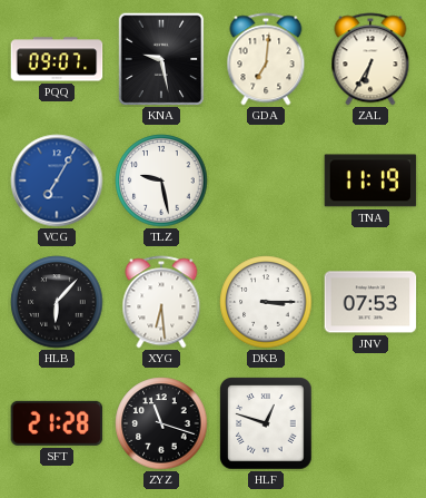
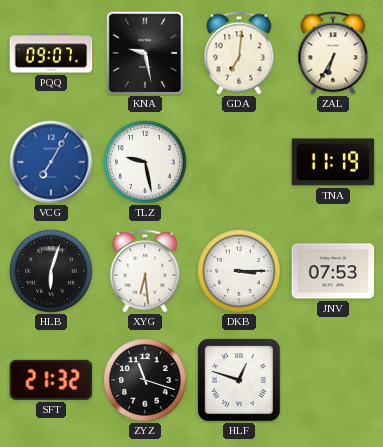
HLB: 6:07 -> 6:03 (51, 271)
SFT: 21:28 -> 21:32 (51, 380)
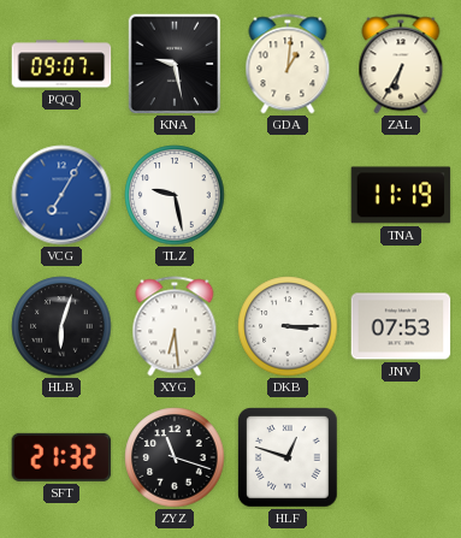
GDA: 7:01 -> 1:01 (288, 64)
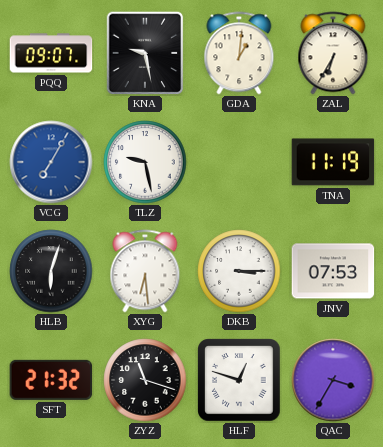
QAC: none -> 3:35 (333, 380)
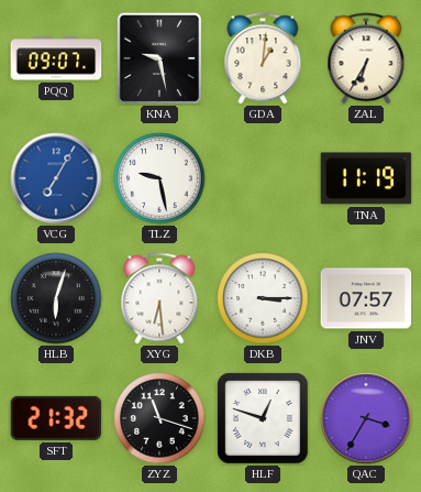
JNV: 07:53 -> 07:57 (366, 298)
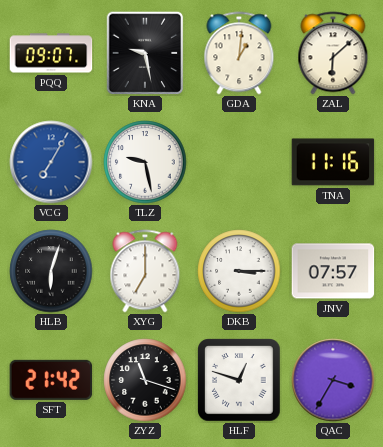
ZAL: 6:35 -> 6:08 (333, 53)
TNA: 11:19 -> 11:16 (333, 162)
XYG: 6:29 -> 7:00 (145, 271)
SFT: 21:32 -> 21:42 (51, 380)
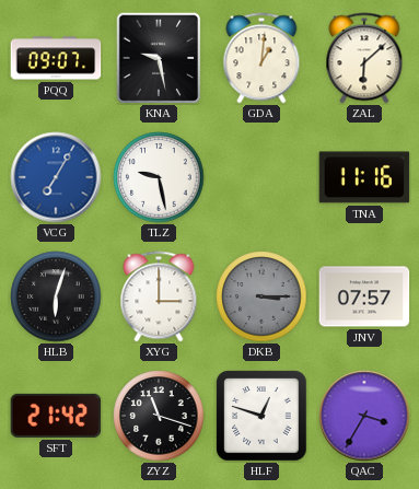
XYG: 7:00 -> 3:00 (159, 296)
DKB dial: white -> grey (261, 296)
